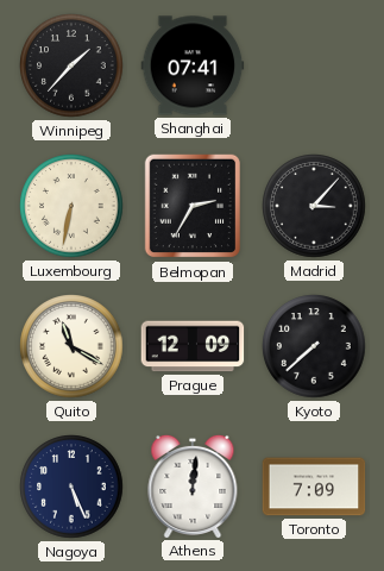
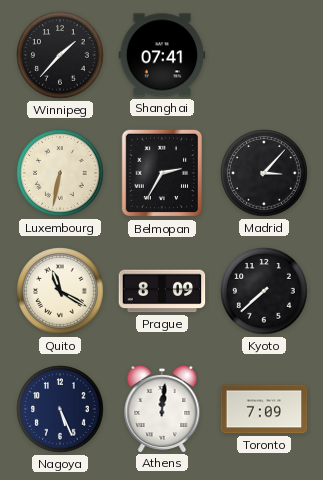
Prague: 12:09 -> 8:09 (162, 291)
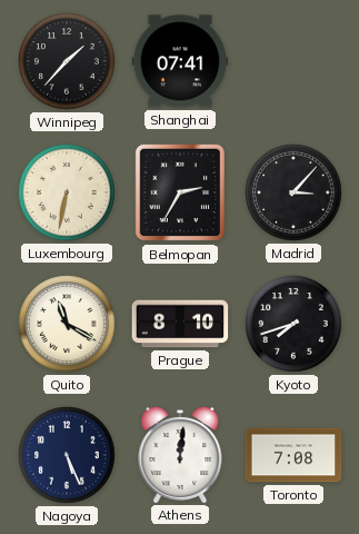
Prague: 8:09 -> 8:10 (180, 324)
Kyoto: 7:38 -> 7:42 (293, 324)
Toronto: 7:09 -> 7:08 (293, 455)
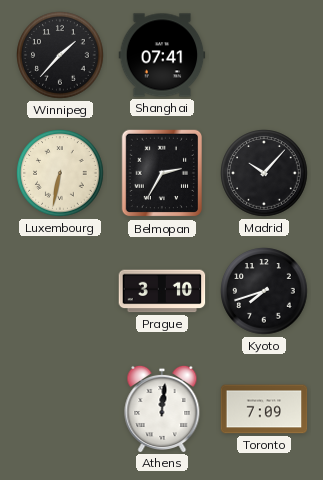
Madrid: 3:07 -> 10:07 (264, 173)
Quito: 11:20 -> none (67, 324)
Prague: 8:10 -> 3:10 (162, 291)
Nagoya: 5:26 -> none (67, 455)
Toronto: 7:08 -> 7:09 (264, 409)
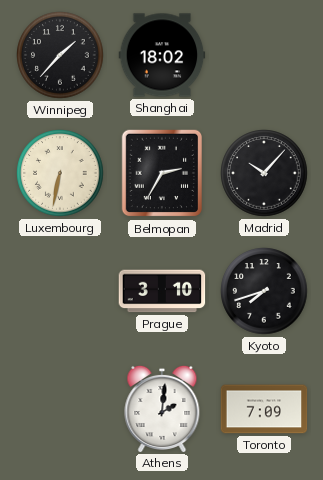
Shanghai: 07:41 -> 18:02 (162, 55)
Athens: 12:01 -> 2:01 (162, 408)
